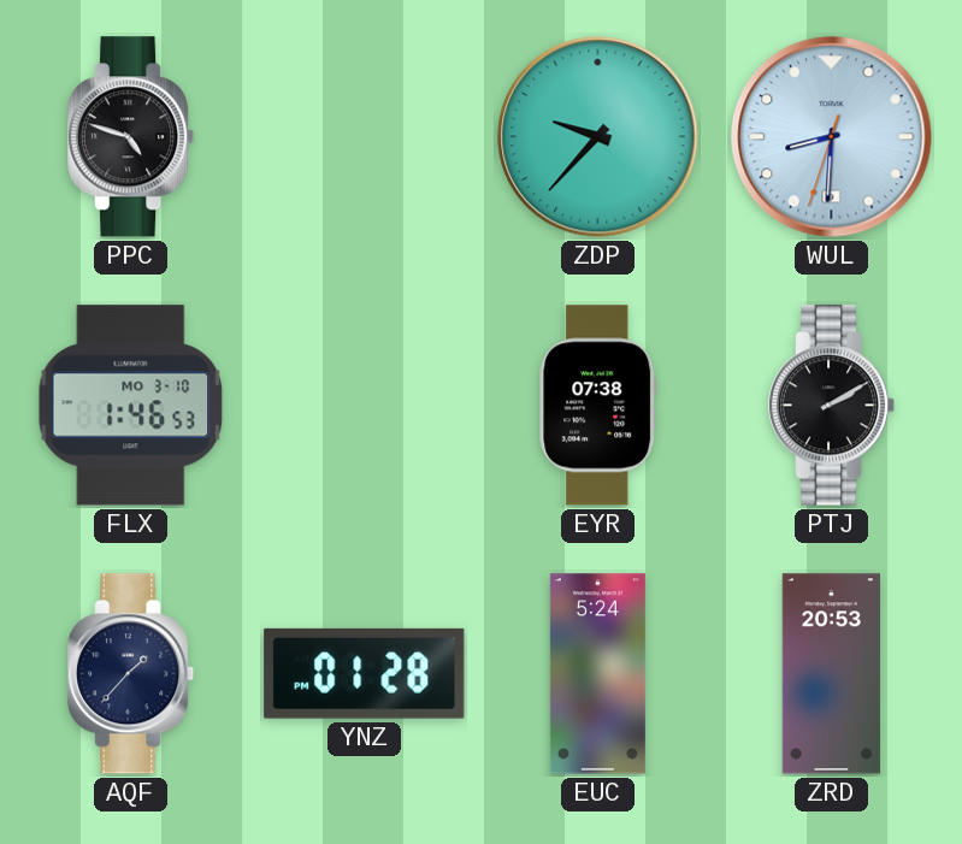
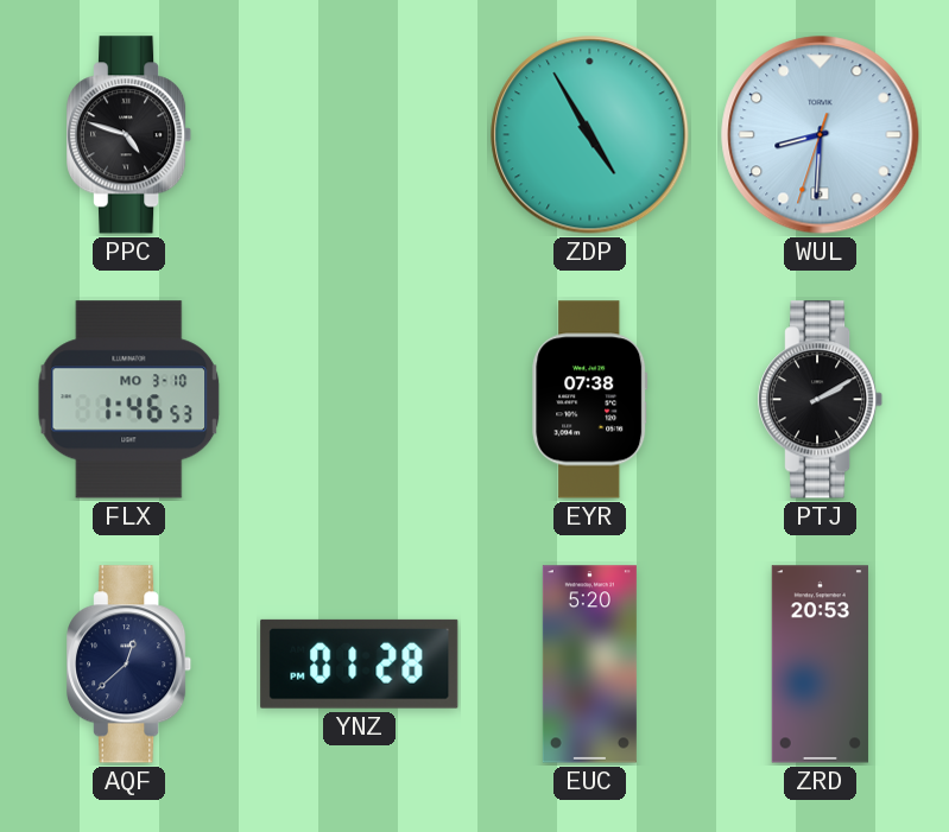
ZDP: 9:37 -> 4:55 (590, 135)
AQF: 1:37 -> 12:38 (131, 665)
EUC: 5:24 -> 5:20 (589, 665)
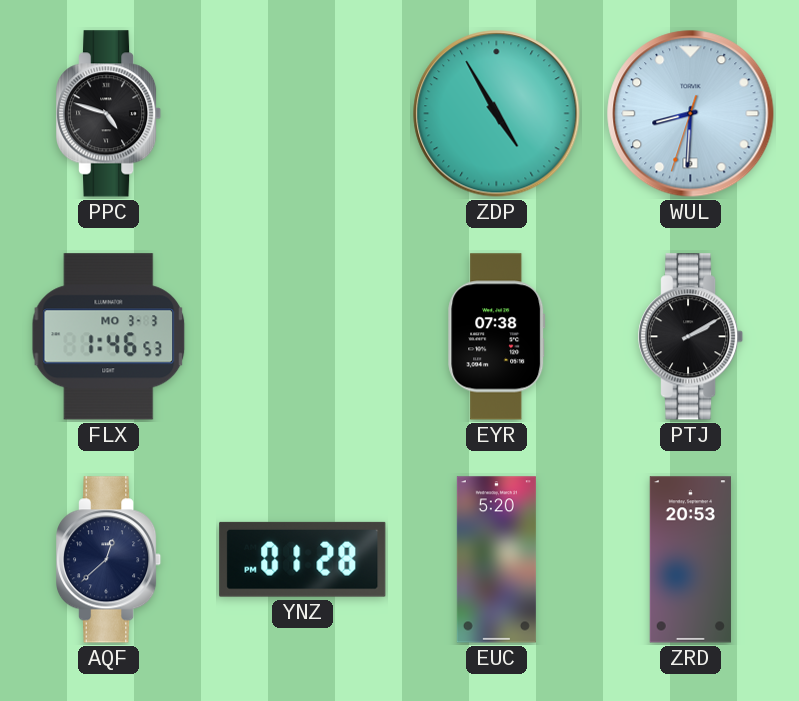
FLX date: MO 3-10 -> MO 3-3 (109, 337)
